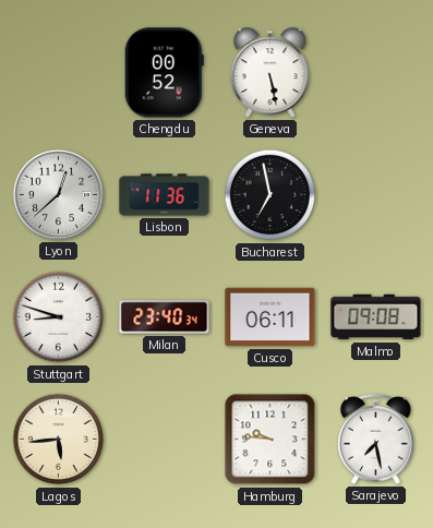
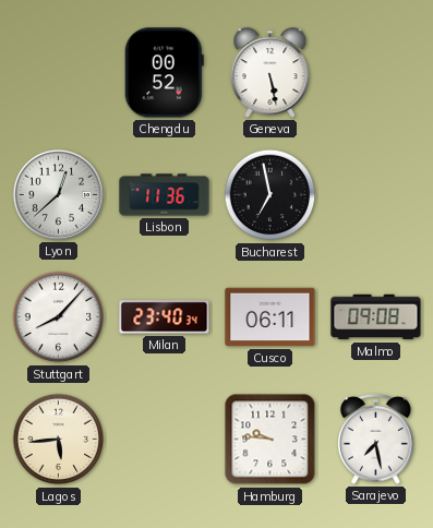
Stuttgart: 8:48 -> 8:07 (59, 317)
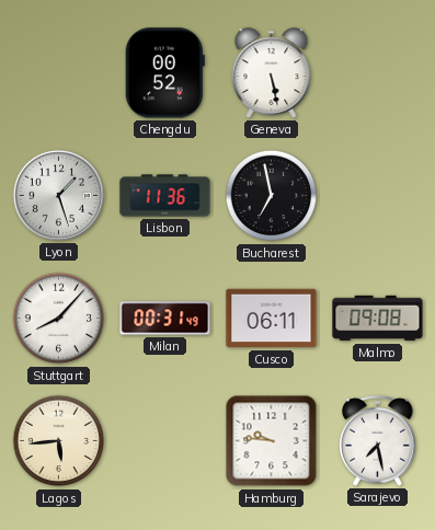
Lyon: 12:38 -> 1:27 (58, 195)
Milan: 23:40 -> 00:31 (165, 319)
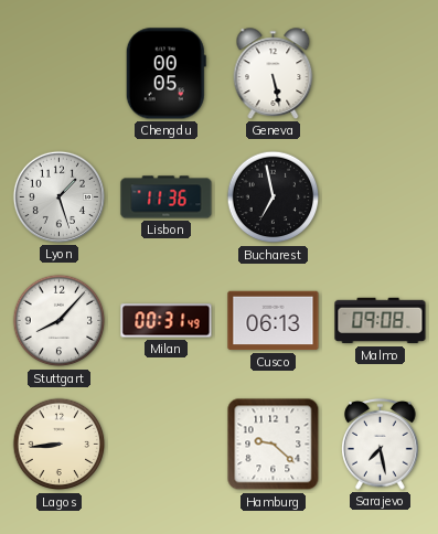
Chengdu: 00:52 -> 00:05 (165, 74)
Cusco: 06:11 -> 06:13 (274, 321)
Lagos: 5:44 -> 8:44 (60, 445)
Hamburg: 9:46 -> 9:22 (274, 445)
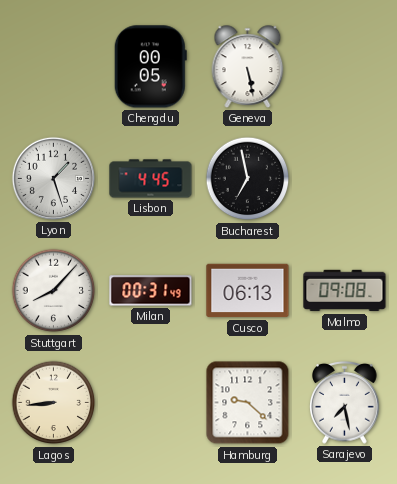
Lisbon: 11:36 -> 4:45 (151, 179)
